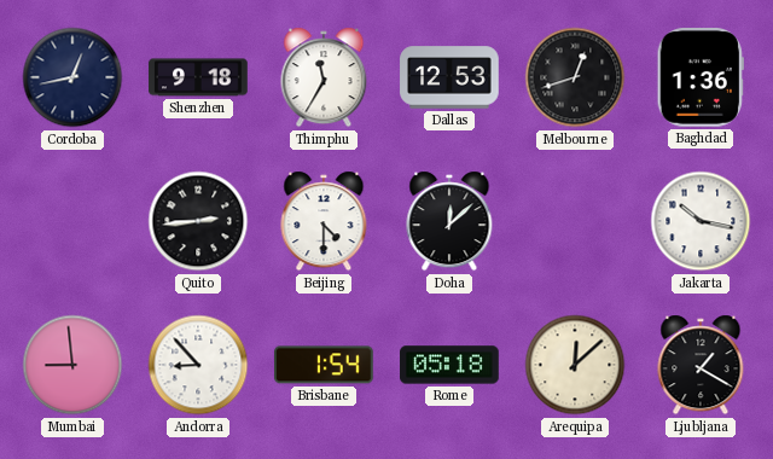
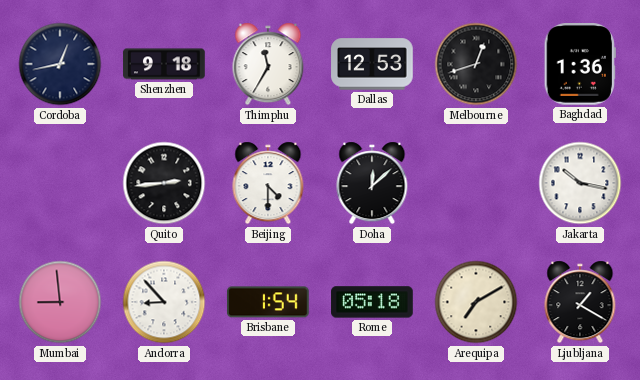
Arequipa: 12:08 -> 7:10 (476, 302)
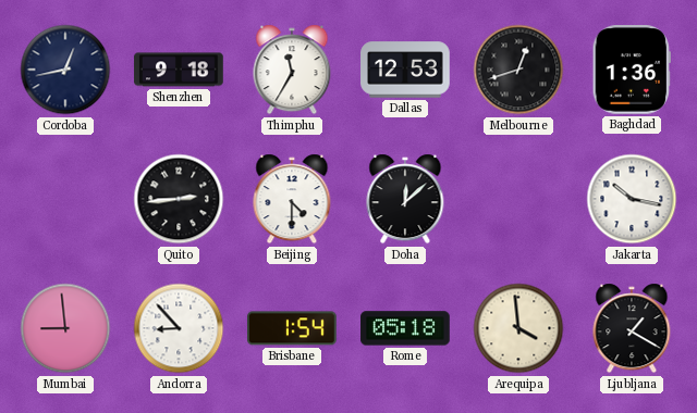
Arequipa: 7:10 -> 3:59 (518, 328)
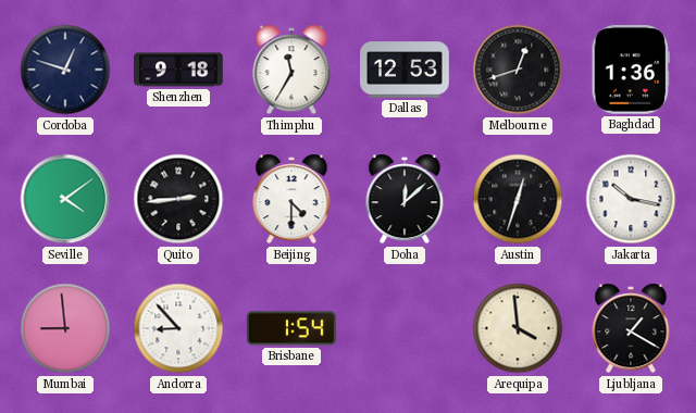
Cordoba: 12:43 -> 12:48 (65, 70)
Seville: none -> 4:09 (65, 199)
Austin: none -> 12:33 (518, 199)
Rome: 05:18 -> none (405, 328)
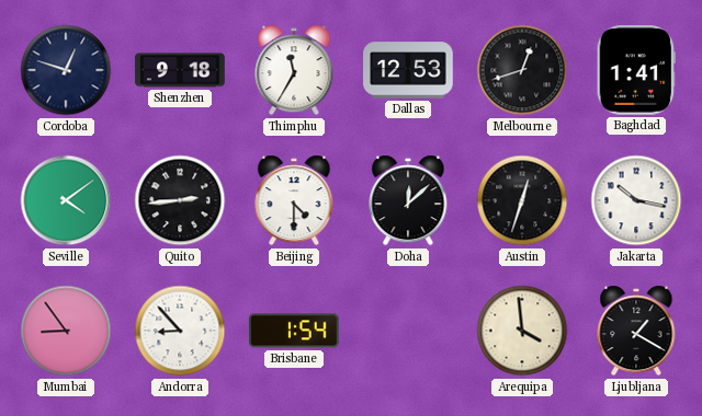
Baghdad: 1:36 -> 1:41 (636, 71)
Mumbai: 8:59 -> 8:54 (66, 331)
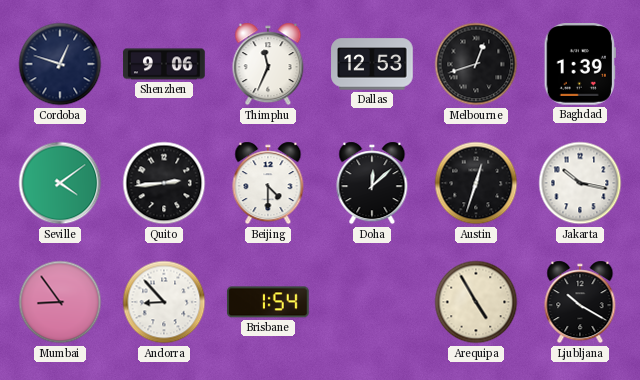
Shenzhen: 9:18 -> 9:06 (164, 64)
Thimphu: 11:35 -> 11:34 (268, 64)
Baghdad: 1:41 -> 1:39 (580, 65)
Arequipa: 3:59 -> 4:55 (476, 302)
Ljubljana: 1:20 -> 10:20 (580, 302)
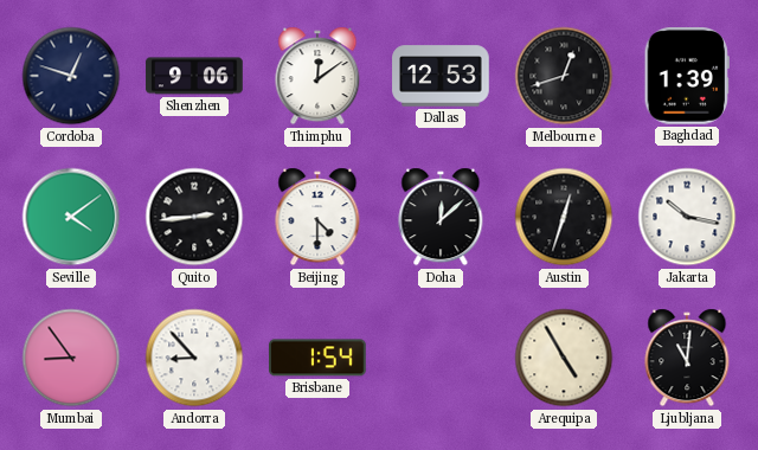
Thimphu: 11:34 -> 12:09 (317, 76)
Ljubljana: 10:20 -> 11:01 (687, 358)
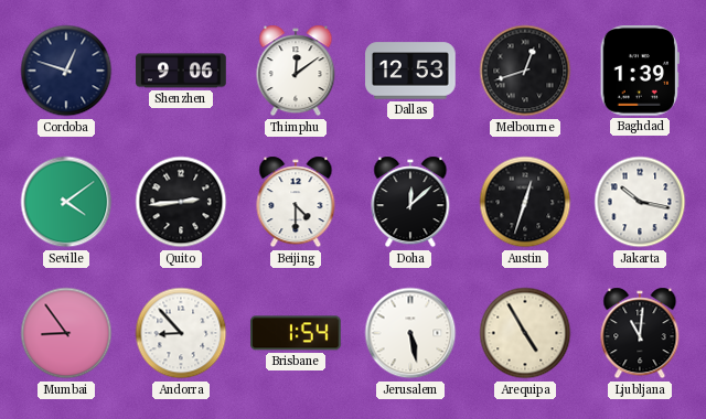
Jerusalem: none -> 5:28 (410, 333)
